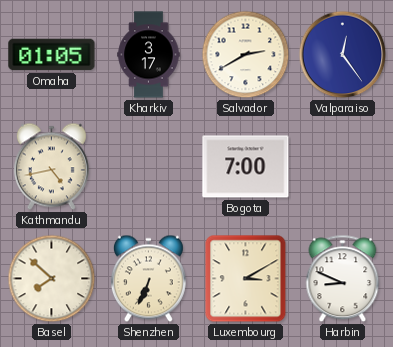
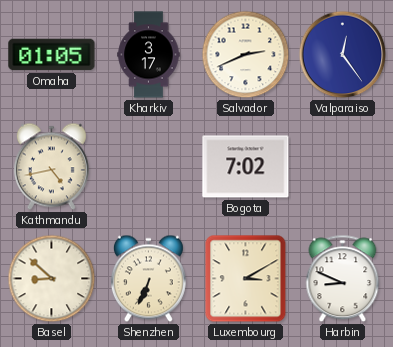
Salvador: 2:40 -> 2:41 (246, 55)
Bogota: 7:00 -> 7:02 (246, 167)
Basel: 7:52 -> 8:52 (52, 279)
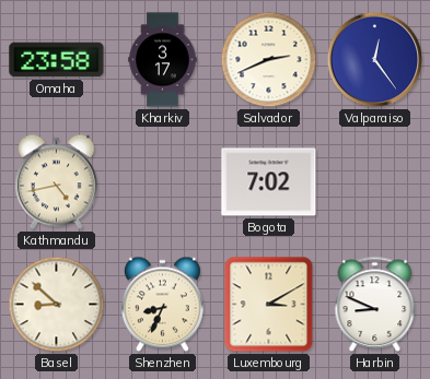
Omaha: 01:05 -> 23:58 (57, 60)
Shenzhen: 6:34 -> 8:34 (162, 305)
